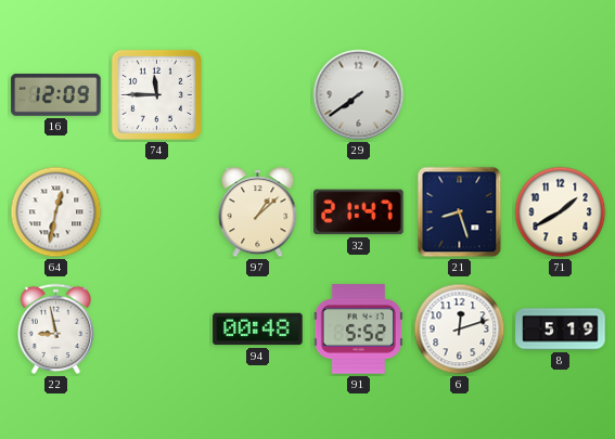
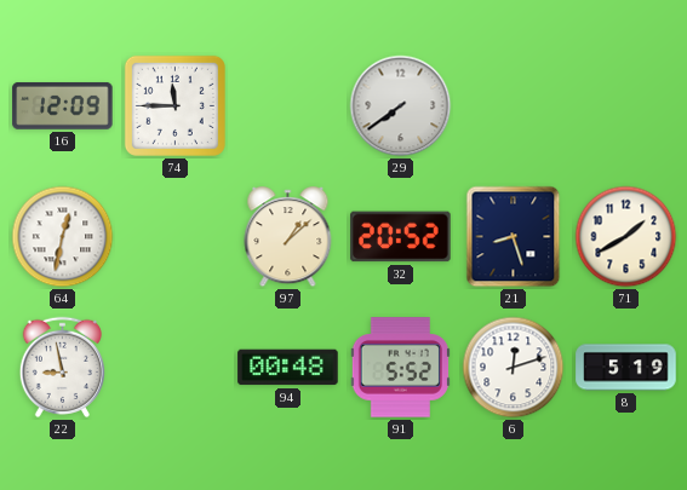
32: 21:47 -> 20:52 (401, 237)
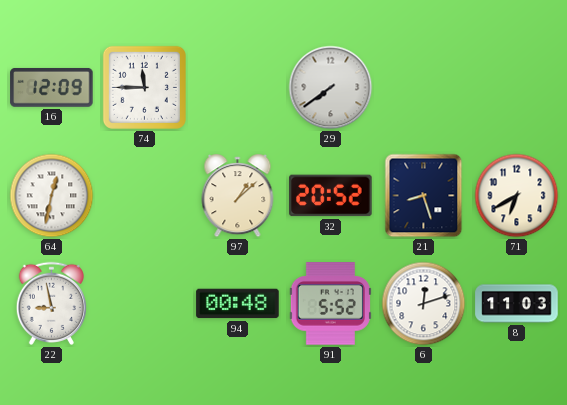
71: 1:40 -> 6:40 (517, 196)
8: 5:19 -> 11:03 (517, 304)
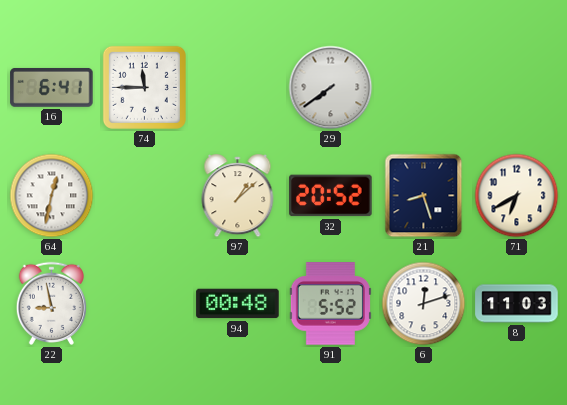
16: 12:09 -> 6:41 (52, 87)
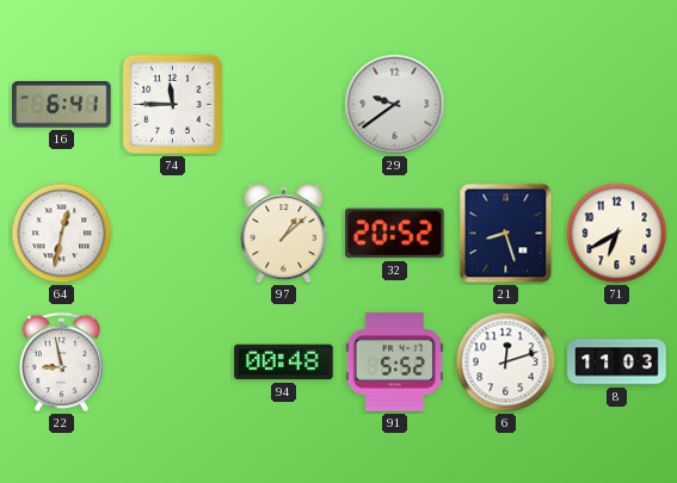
29: 7:39 -> 9:39 (395, 105)
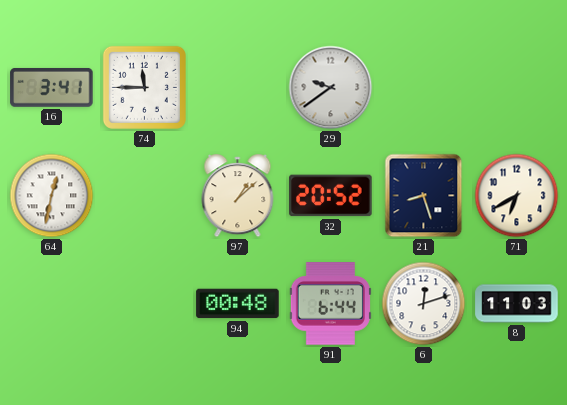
16: 6:41 -> 3:41 (52, 87)
22: 8:58 -> none (61, 361)
91: 5:52 -> 6:44 (330, 304)
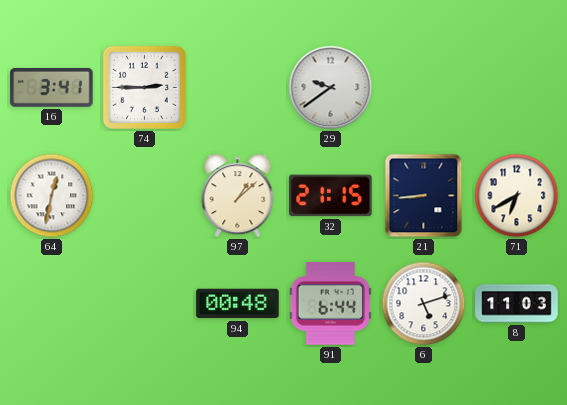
74: 11:45 -> 2:45 (144, 87)
32: 20:52 -> 21:15 (331, 196)
21: 8:27 -> 8:44 (424, 196)
6: 12:12 -> 5:12 (424, 304)
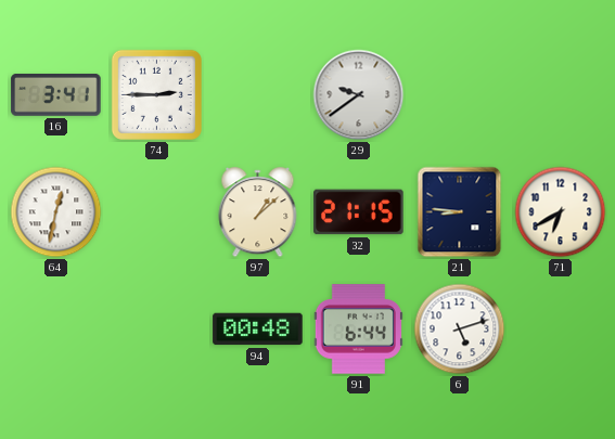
21: 8:44 -> 8:46 (460, 212)
8: 11:03 -> none (517, 304)
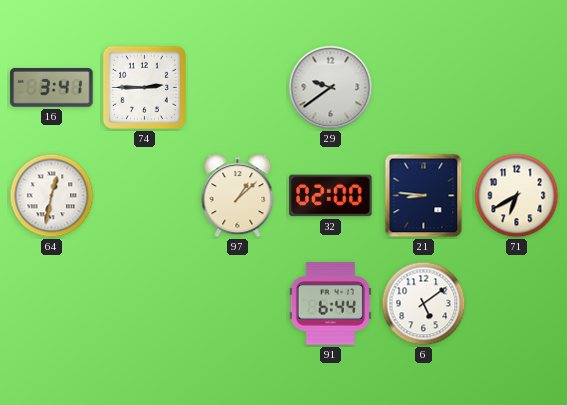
32: 21:15 -> 02:00 (331, 196)
94: 00:48 -> none (258, 330)
6: 5:12 -> 5:09 (424, 304)
